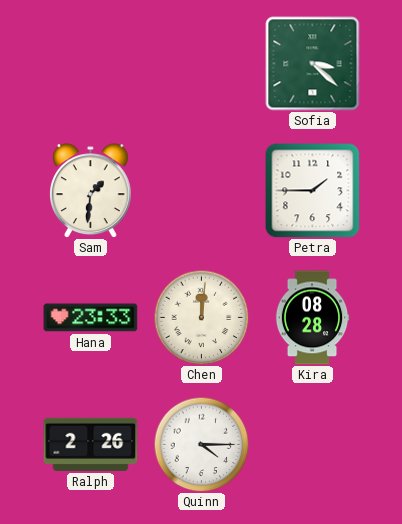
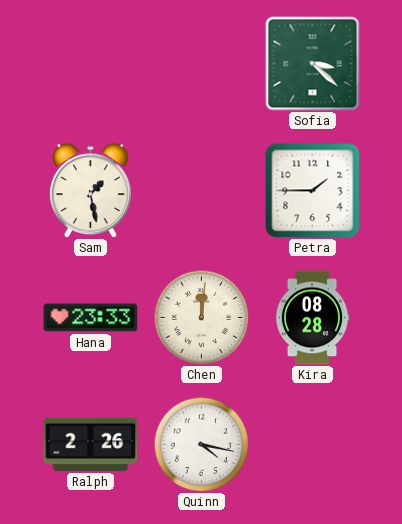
Sam: 1:31 -> 1:28 (91, 190)
Quinn: 4:15 -> 4:17 (201, 444)
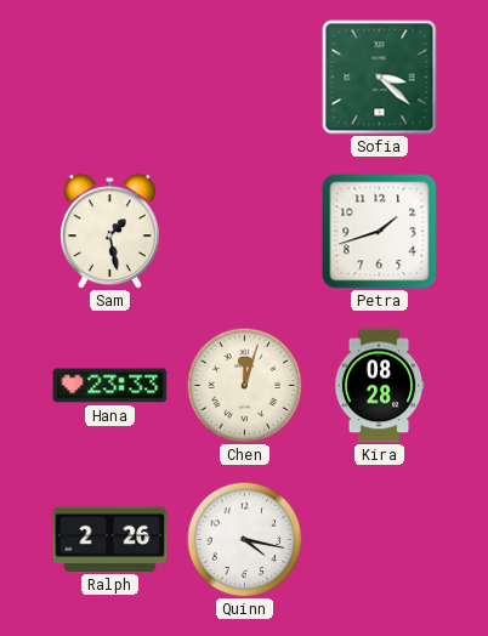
Petra: 1:45 -> 1:42 (380, 232)
Chen: 12:01 -> 12:03 (244, 385)
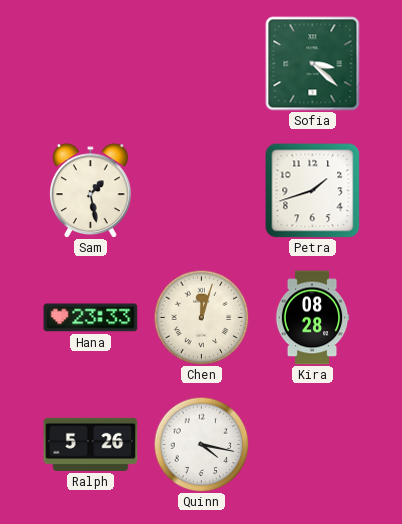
Ralph: 2:26 -> 5:26 (91, 444)
